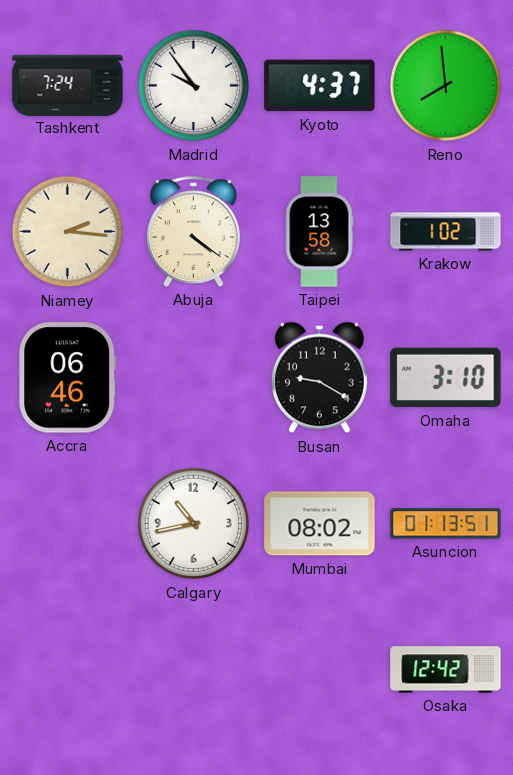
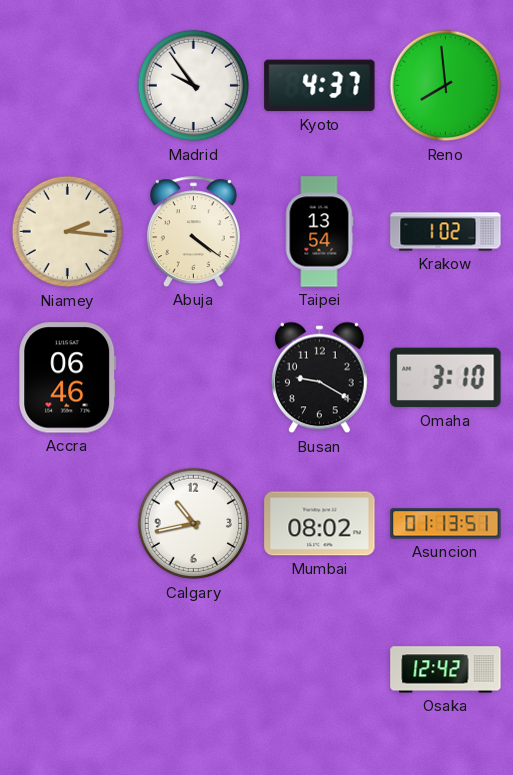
Tashkent: 7:24 -> none (68, 85)
Taipei: 13:58 -> 13:54 (319, 232)
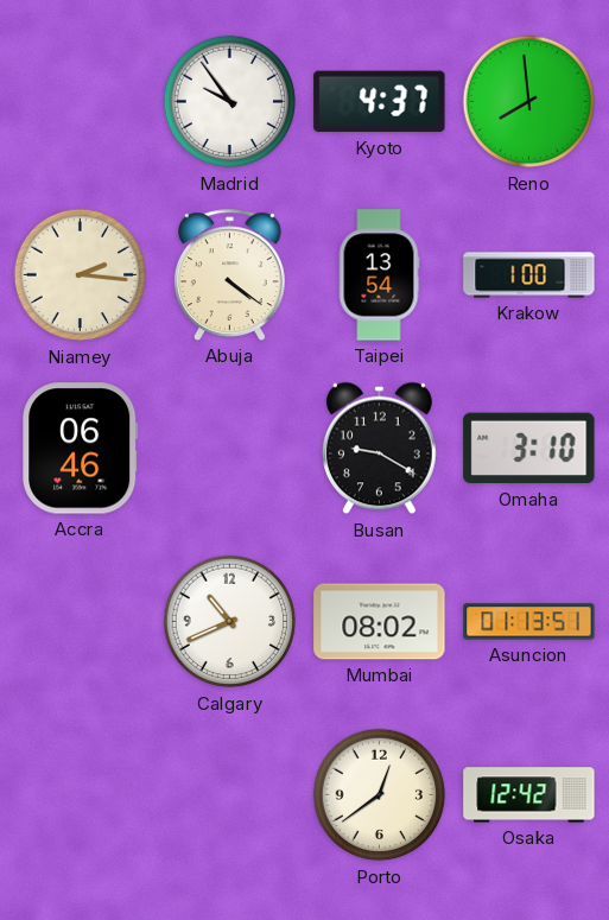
Krakow: 1:02 -> 1:00 (529, 275)
Calgary: 10:43 -> 10:41 (230, 622)
Porto: none -> 12:39 (380, 795)
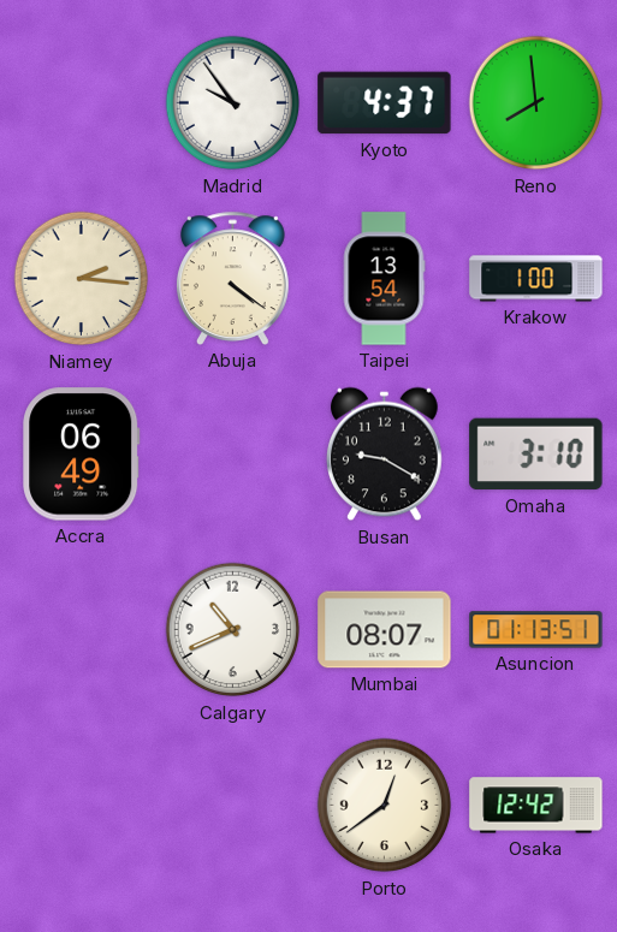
Accra: 06:46 -> 06:49 (82, 455)
Mumbai: 08:02 -> 08:07 (385, 630)
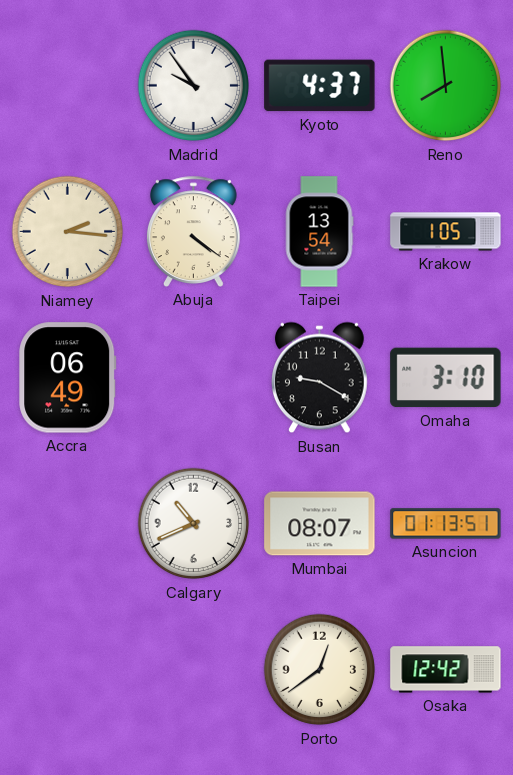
Krakow: 1:00 -> 1:05 (446, 232)
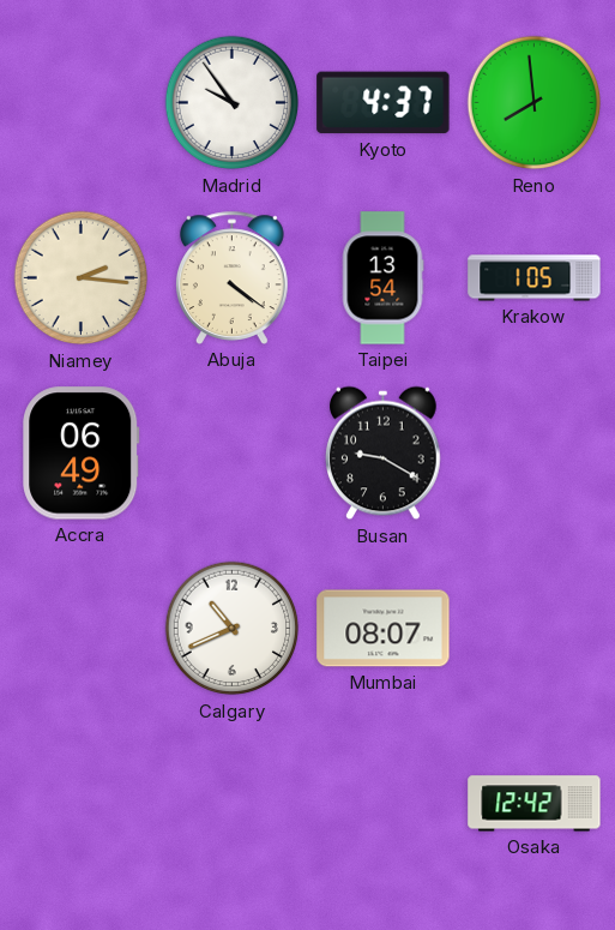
Omaha: 3:10 -> none (446, 378)
Asuncion: 01:13 -> none (446, 524)
Porto: 12:39 -> none (320, 670)
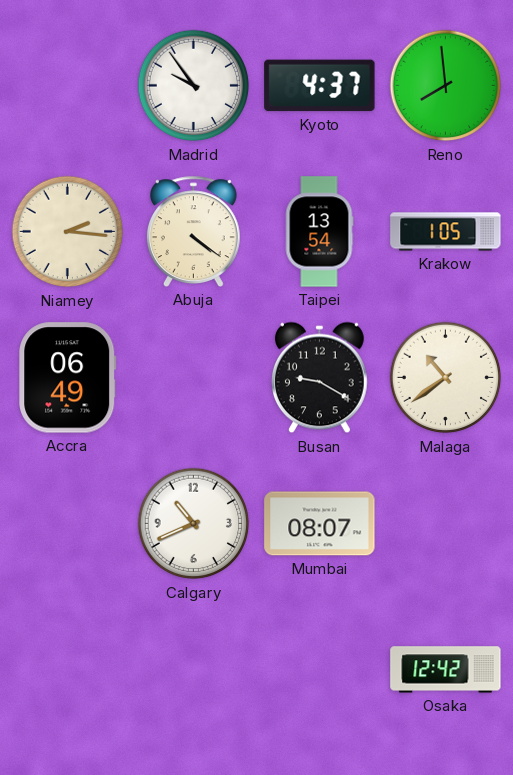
Malaga: none -> 10:39 (446, 378)
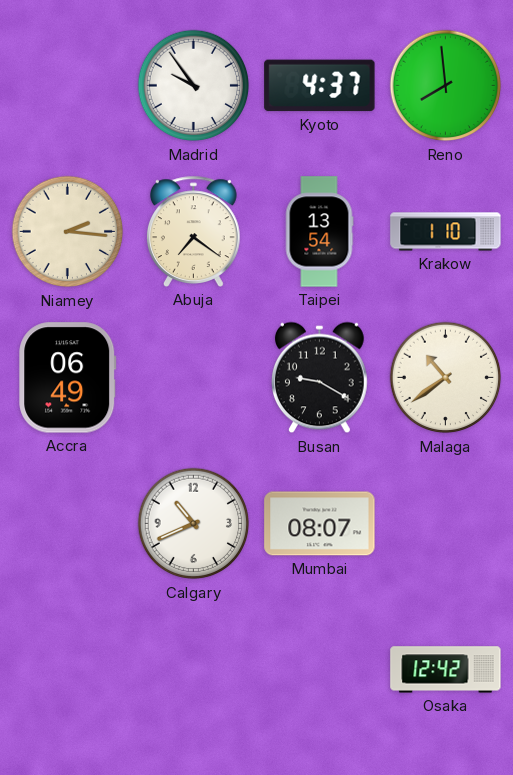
Abuja: 4:21 -> 7:21 (194, 231)
Krakow: 1:05 -> 1:10 (446, 232)
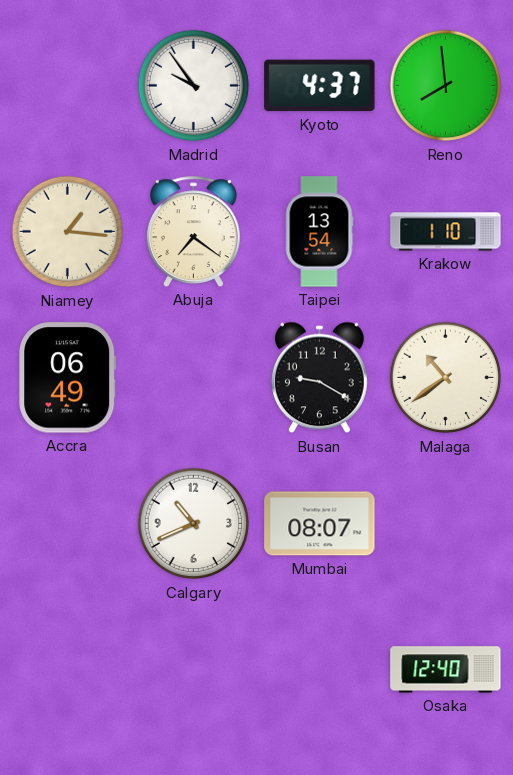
Niamey: 2:16 -> 1:16 (68, 232)
Osaka: 12:42 -> 12:40 (446, 670)
